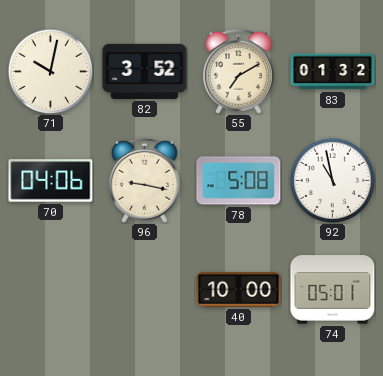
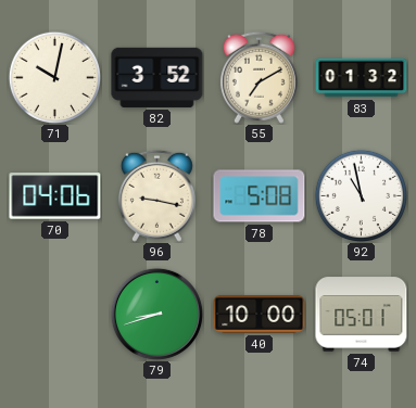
79: none -> 8:42 (156, 314)
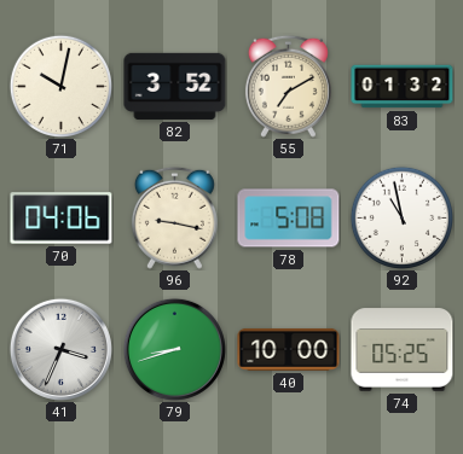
41: none -> 3:34 (60, 349)
74: 05:01 -> 05:25 (403, 350)
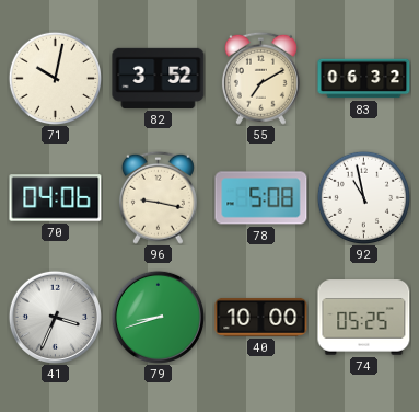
83: 01:32 -> 06:32 (364, 79)
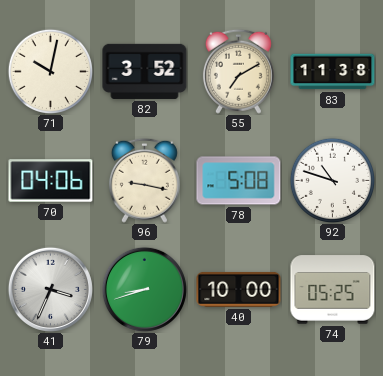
83: 06:32 -> 11:38 (333, 72)
92: 10:58 -> 10:48 (332, 180)
